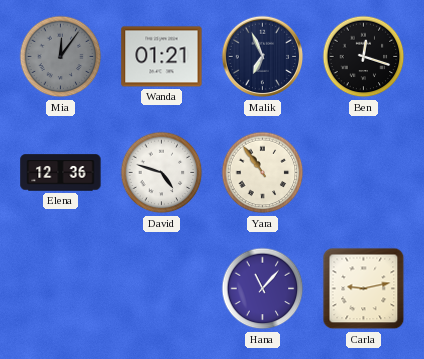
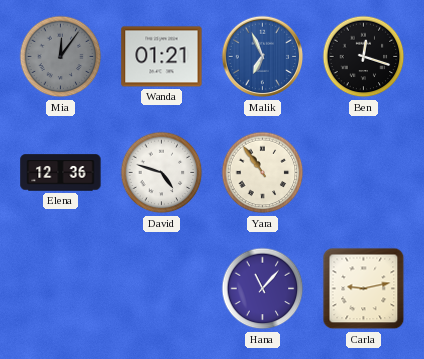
Malik dial: navy -> blue (263, 57)
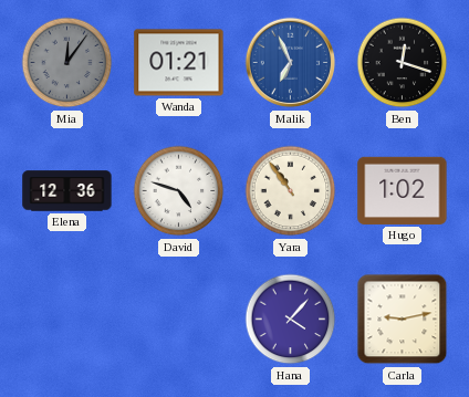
Hugo: none -> 1:02 (403, 190)
Hana: 11:07 -> 4:07 (291, 320)
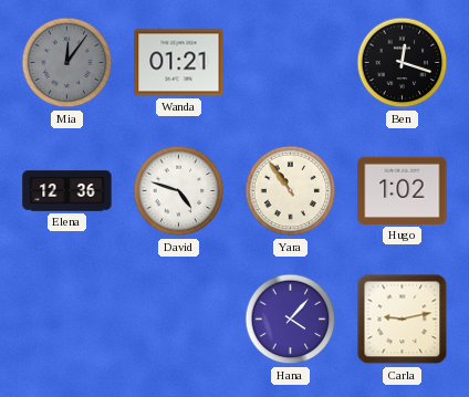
Malik: 6:56 -> none (291, 63)
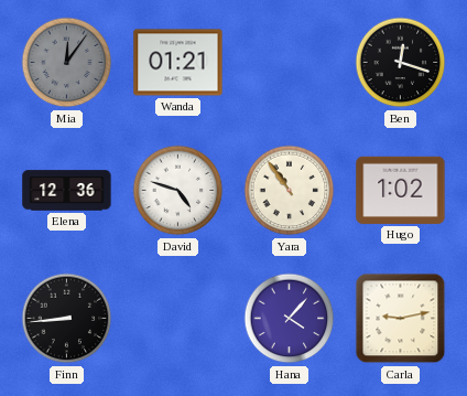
Finn: none -> 8:44 (67, 319)
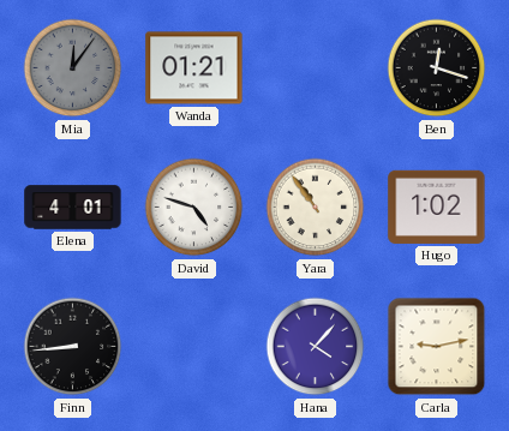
Elena: 12:36 -> 4:01 (73, 208)
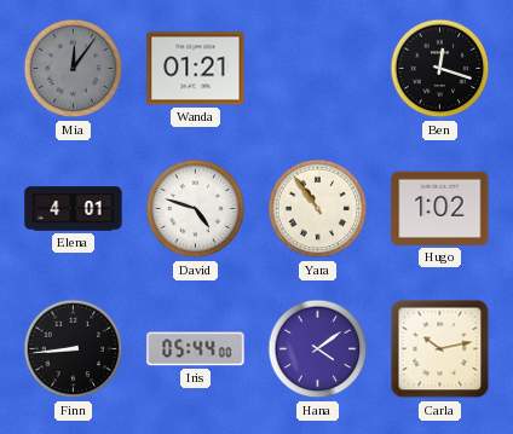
Iris: none -> 05:44 (196, 349)
Hana: 4:07 -> 4:09 (318, 349)
Carla: 9:13 -> 10:13 (440, 349)
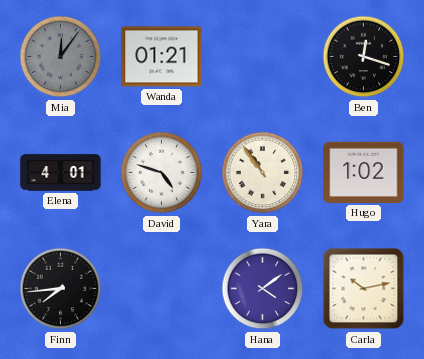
Finn: 8:44 -> 7:44 (61, 289)
Iris: 05:44 -> none (196, 349)
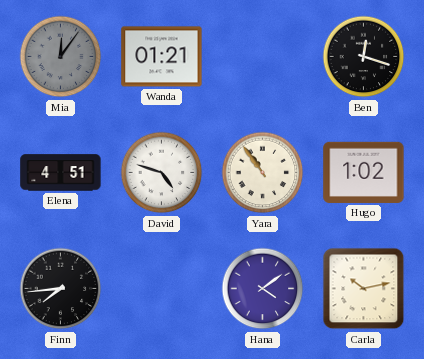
Elena: 4:01 -> 4:51 (61, 173)
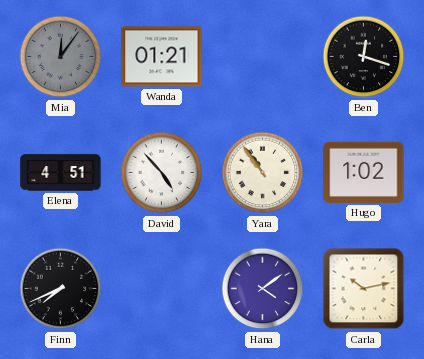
David: 4:48 -> 4:53 (162, 173)
Finn: 7:44 -> 7:41 (61, 289)
